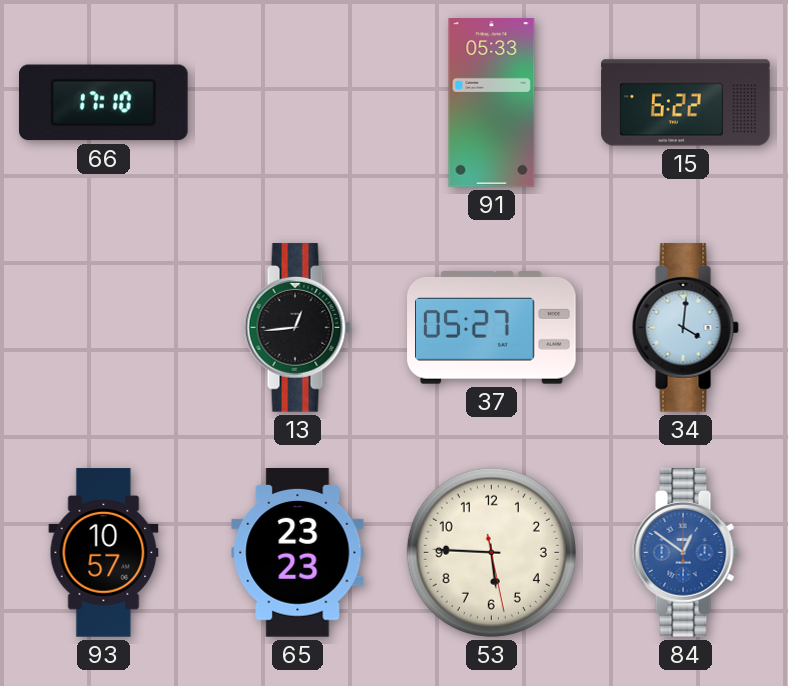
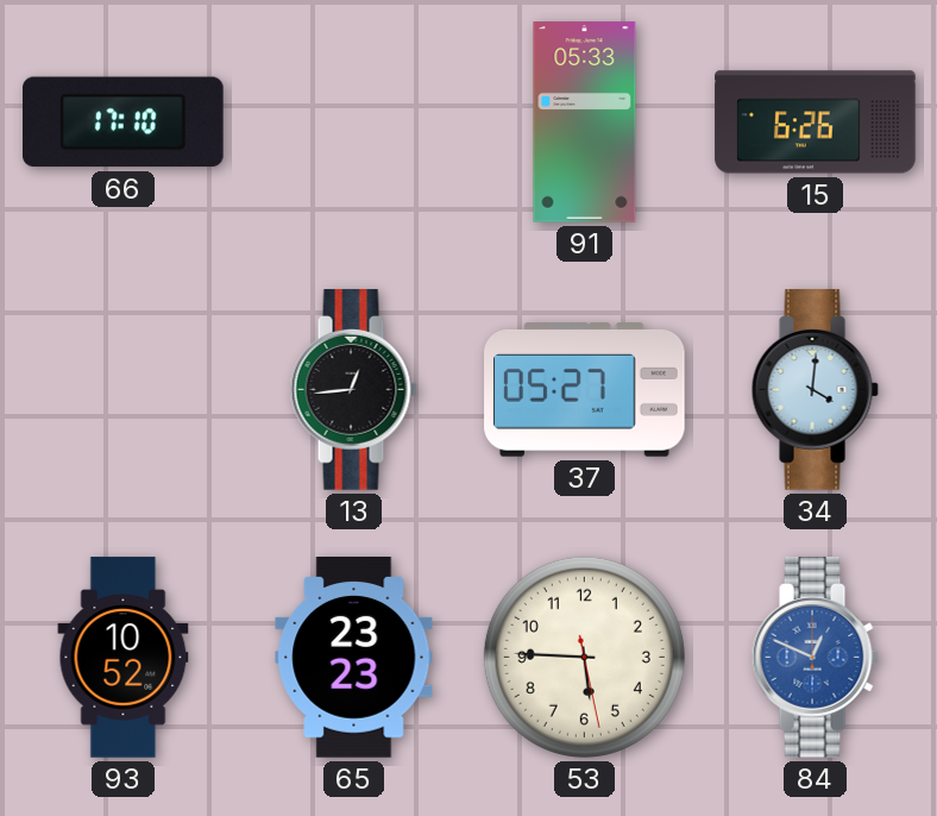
15: 6:22 -> 6:26 (816, 123)
93: 10:57 -> 10:52 (124, 658)
84: 12:51 -> 12:49 (815, 658)
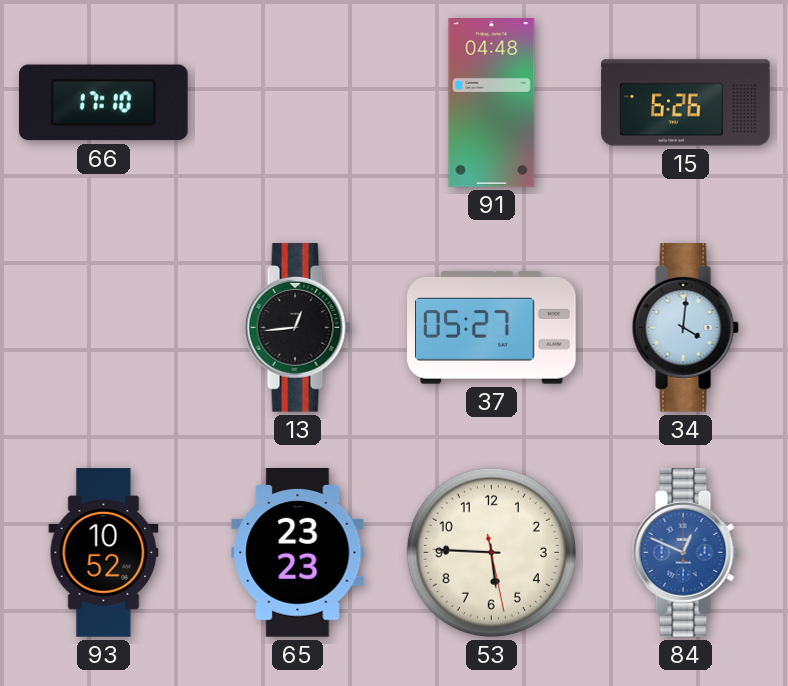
91: 05:33 -> 04:48 (492, 103)
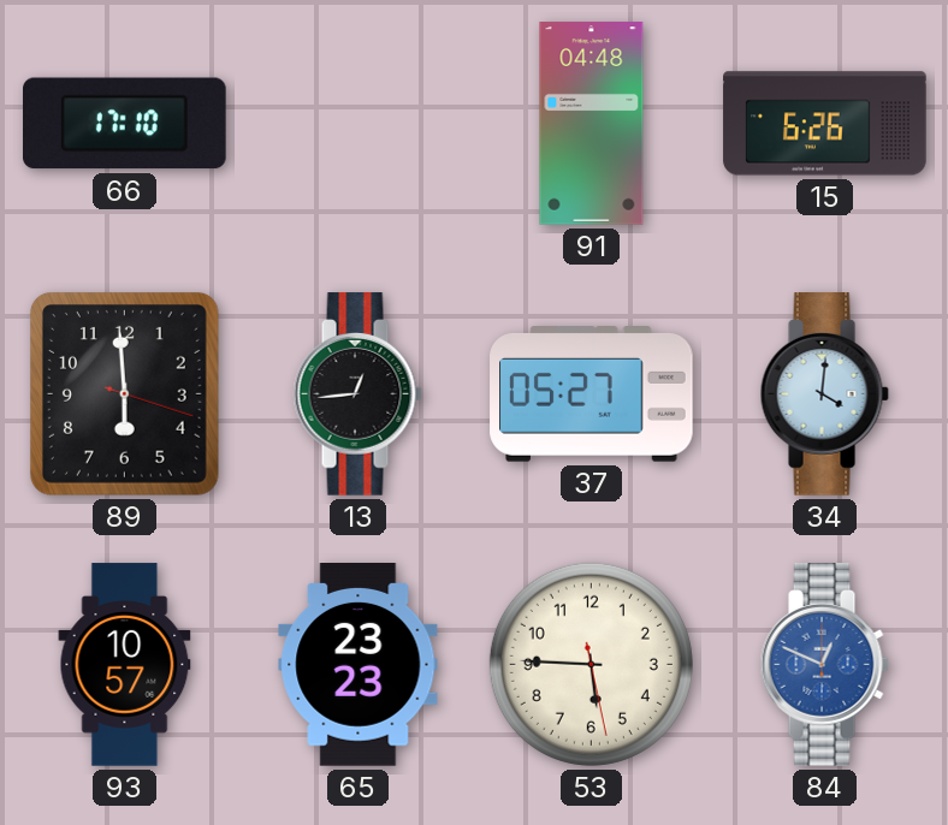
89: none -> 5:59 (124, 393)
93: 10:52 -> 10:57 (125, 665)
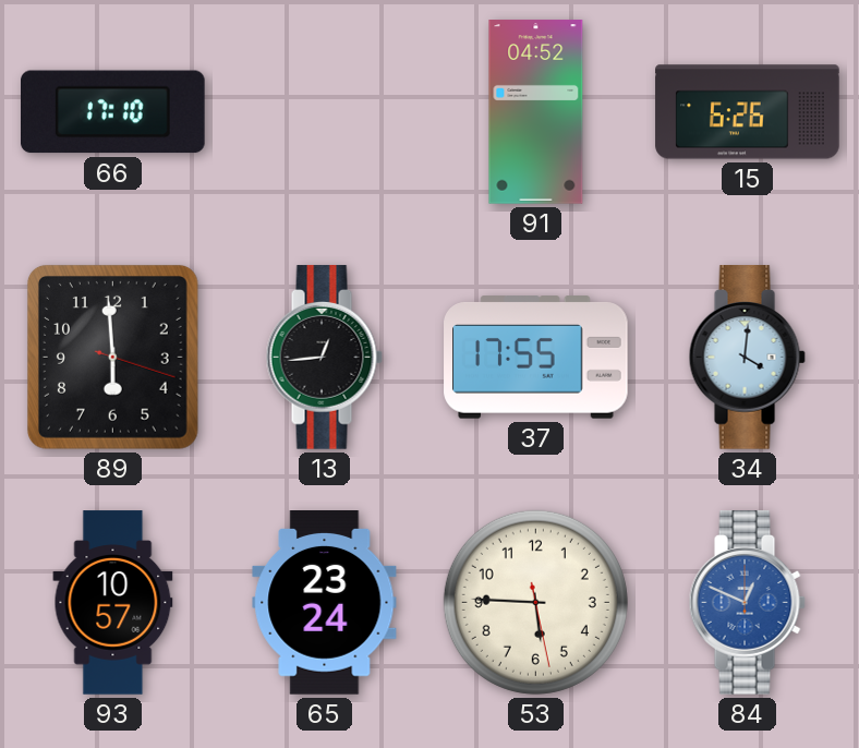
91: 04:48 -> 04:52 (536, 112)
37: 05:27 -> 17:55 (536, 358)
65: 23:23 -> 23:24 (325, 603)
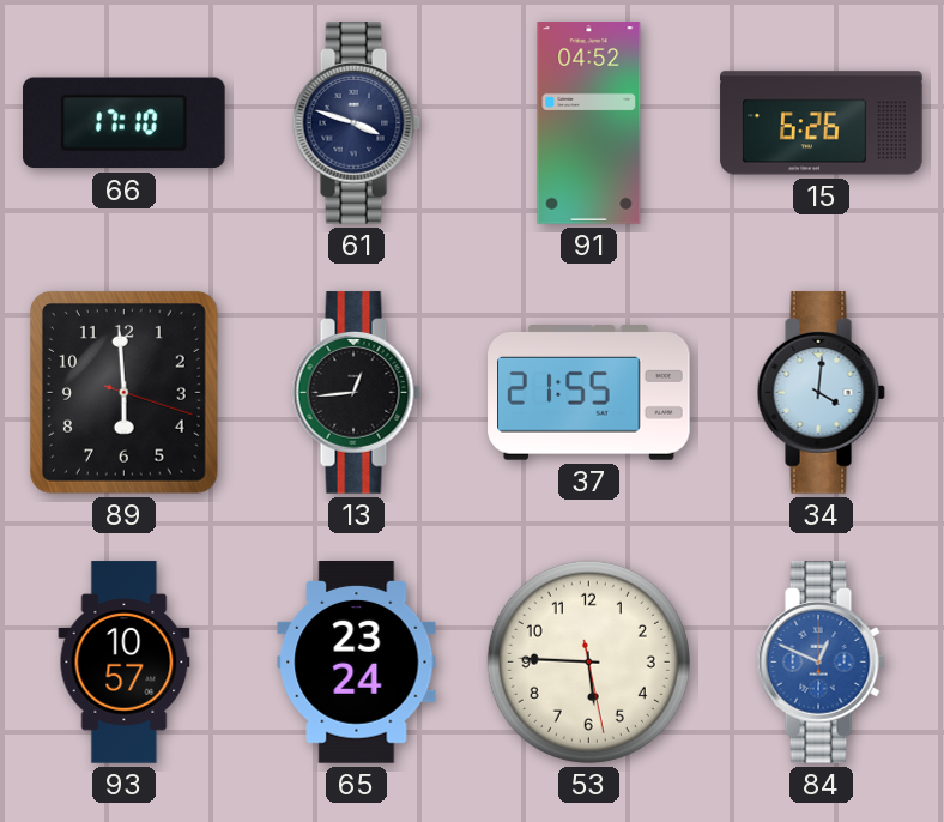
61: none -> 3:48 (356, 123)
37: 17:55 -> 21:55 (589, 393)
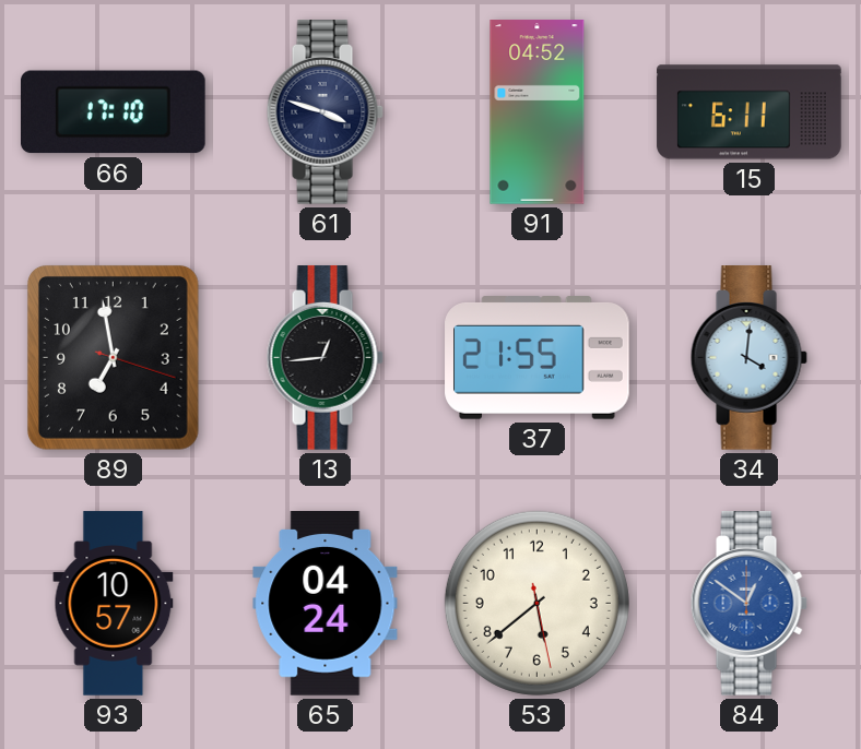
15: 6:26 -> 6:11 (750, 112)
89: 5:59 -> 6:58 (113, 357)
65: 23:24 -> 04:24 (326, 604)
53: 5:45 -> 5:38 (536, 603)
84: 12:49 -> 12:51 (748, 604)
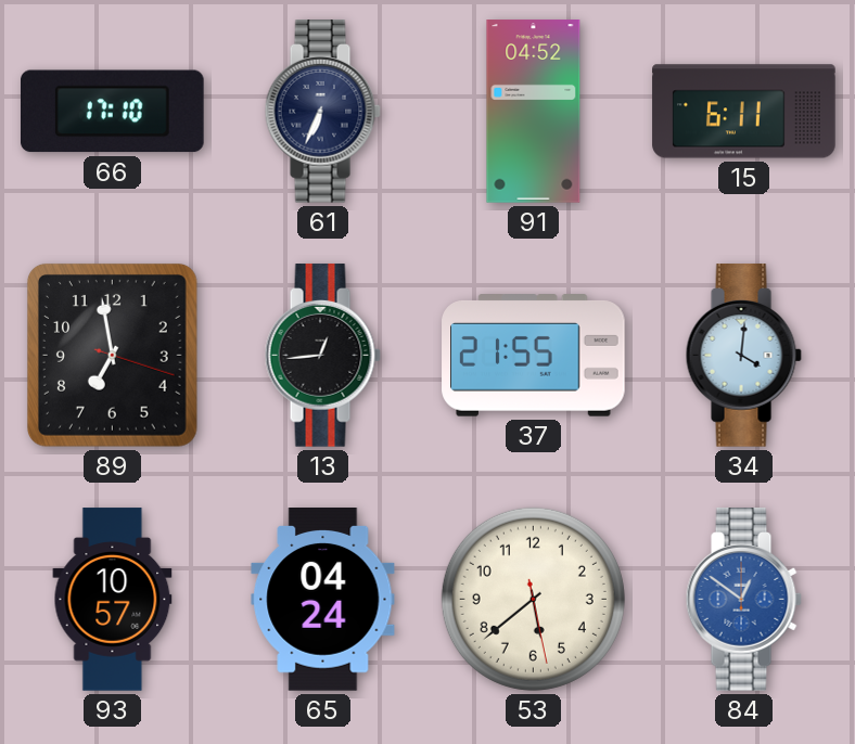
61: 3:48 -> 6:34 (322, 112)
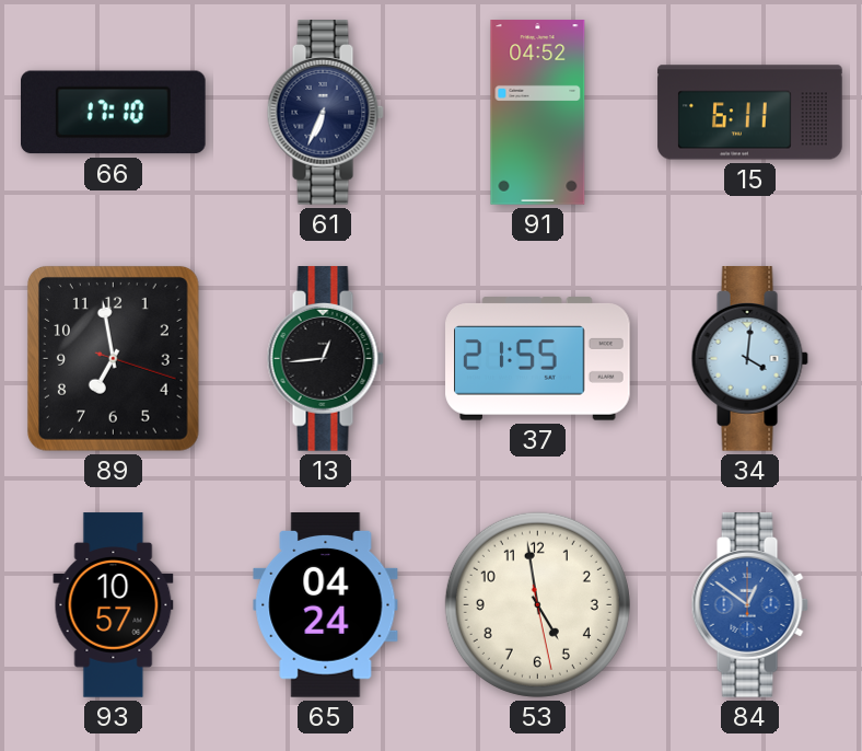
53: 5:38 -> 4:58 (537, 604)
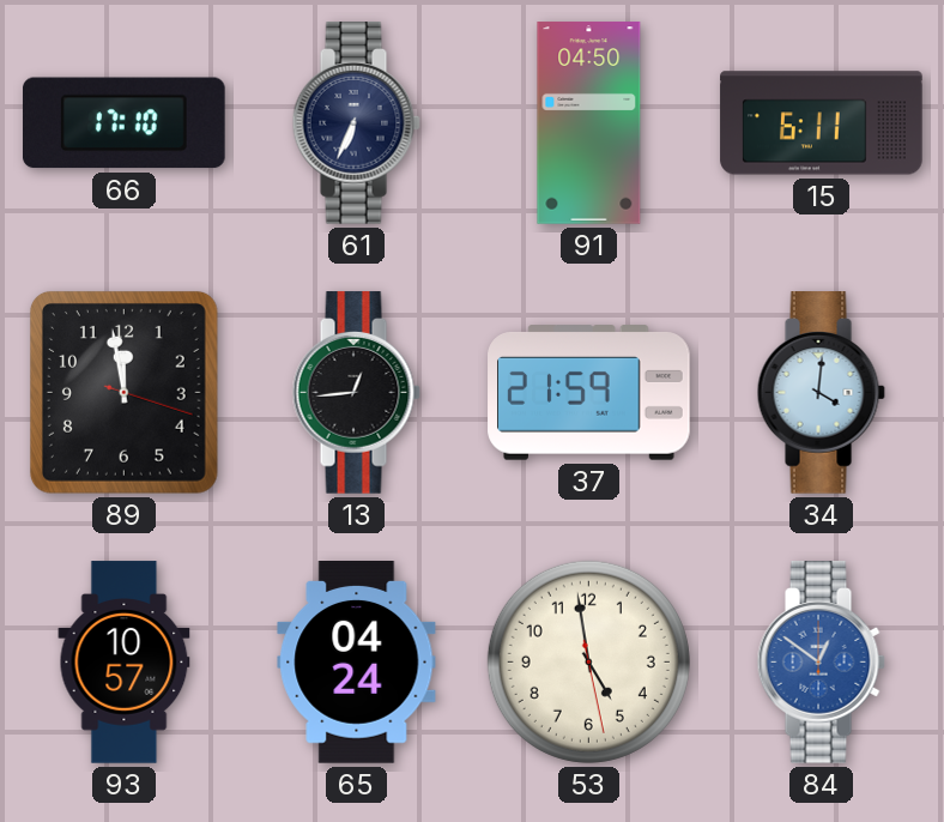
91: 04:52 -> 04:50 (589, 123)
89: 6:58 -> 11:58 (123, 392)
37: 21:55 -> 21:59 (589, 393)
